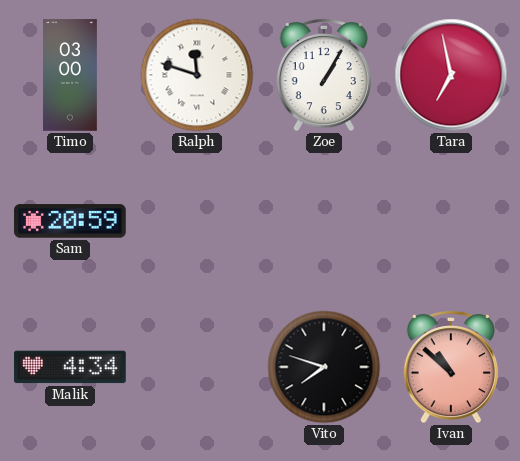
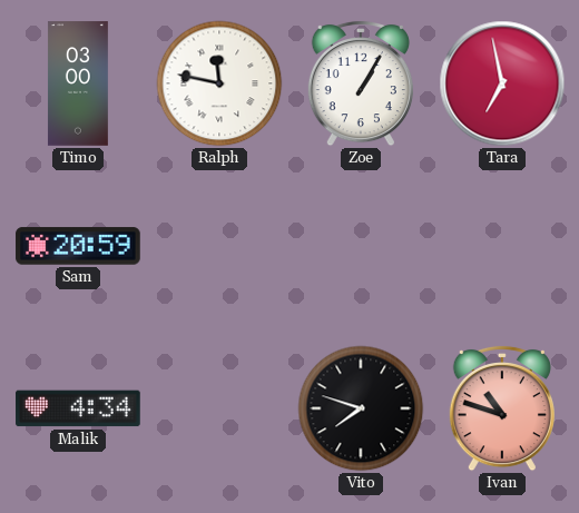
Ralph: 11:48 -> 11:47 (219, 83)
Ivan: 10:52 -> 10:48 (502, 408)
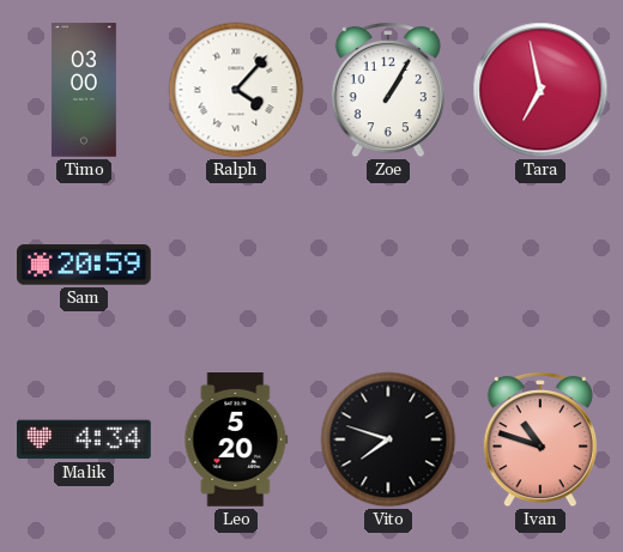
Ralph: 11:47 -> 4:07 (236, 90)
Leo: none -> 5:20 (236, 439)
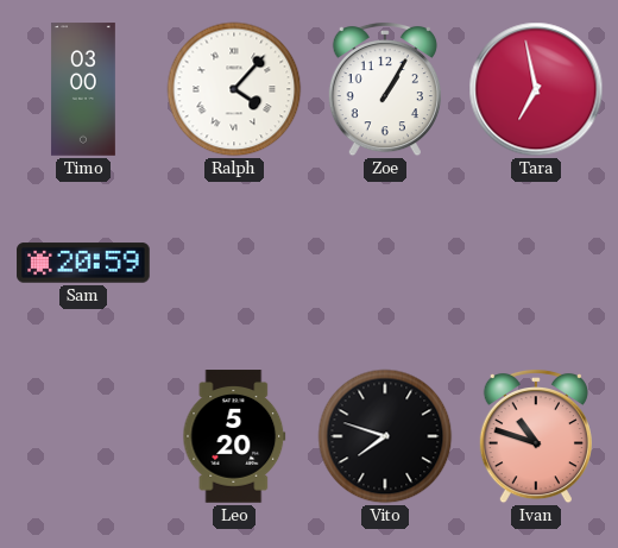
Malik: 4:34 -> none (84, 439)
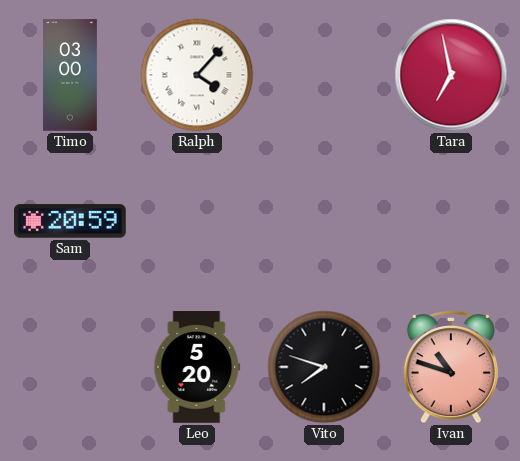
Zoe: 1:05 -> none (385, 89)
